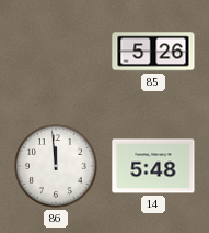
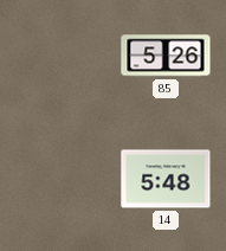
86: 11:59 -> none (56, 166)
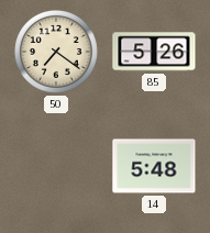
50: none -> 7:21 (56, 52)
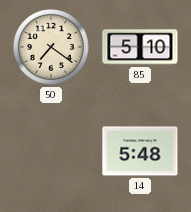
85: 5:26 -> 5:10 (140, 47)
